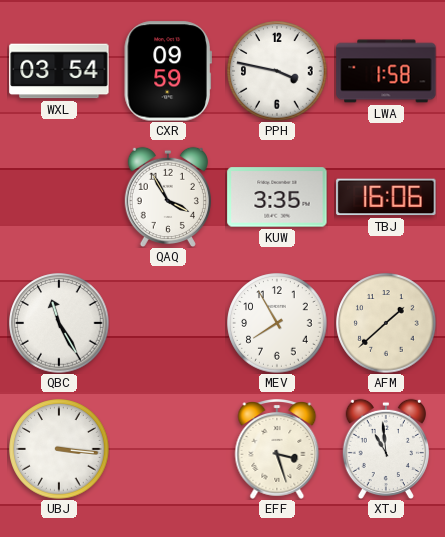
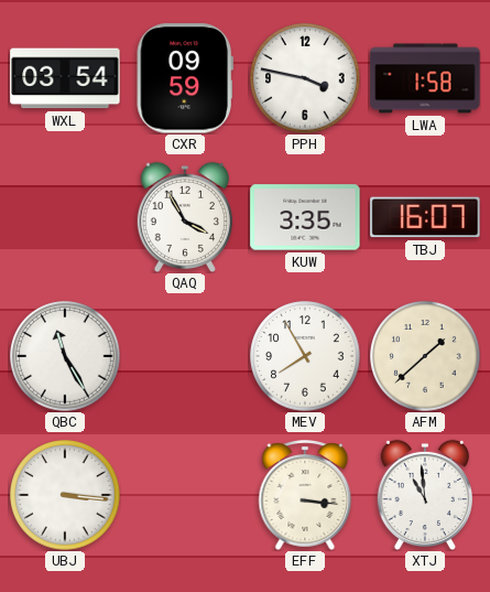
TBJ: 16:06 -> 16:07 (425, 217)
EFF: 3:27 -> 3:16 (305, 496)
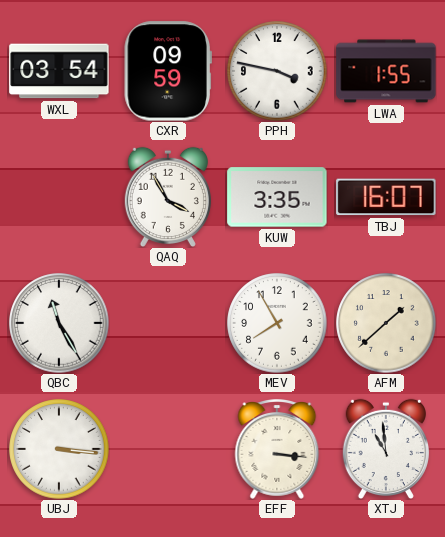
LWA: 1:58 -> 1:55 (386, 71)
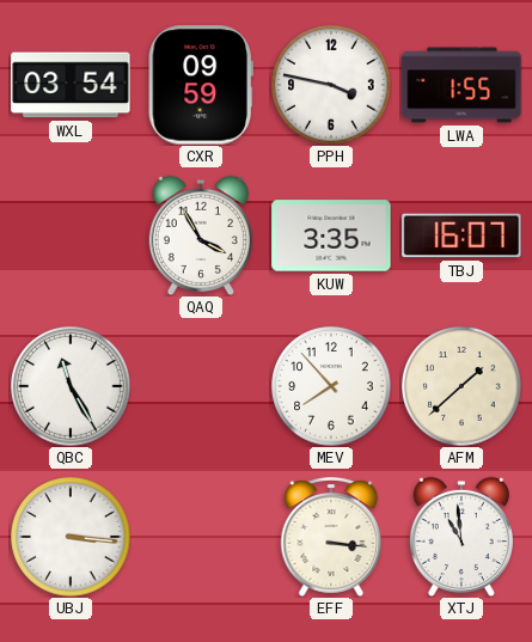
MEV: 7:55 -> 7:53 (331, 386)
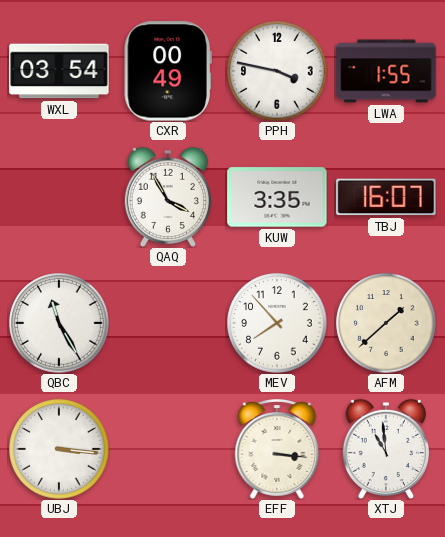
CXR: 09:59 -> 00:49 (168, 71)
